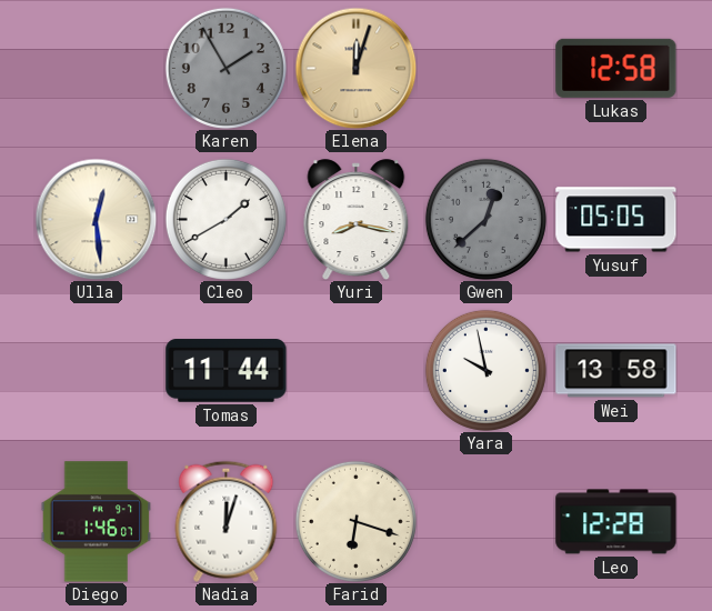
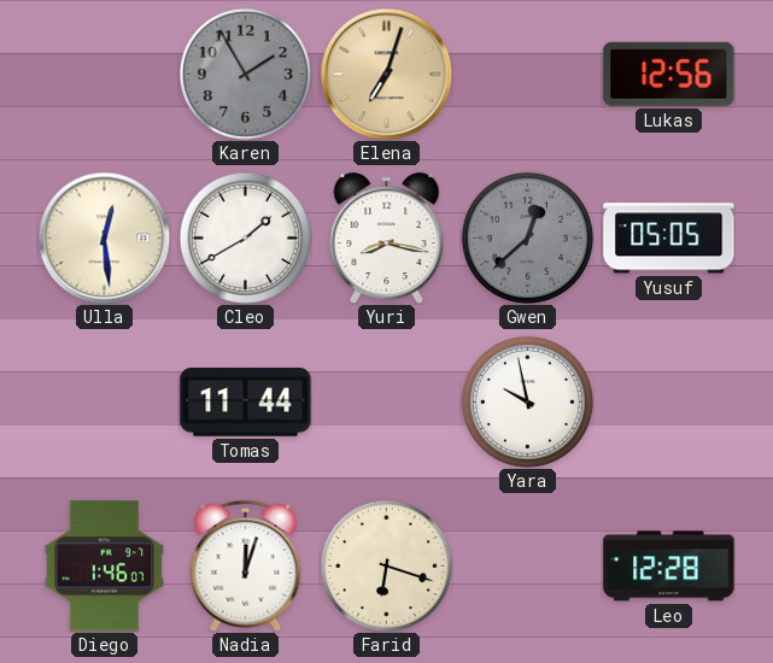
Elena: 12:03 -> 7:03 (386, 74)
Lukas: 12:58 -> 12:56 (669, 74)
Wei: 13:58 -> none (616, 371)
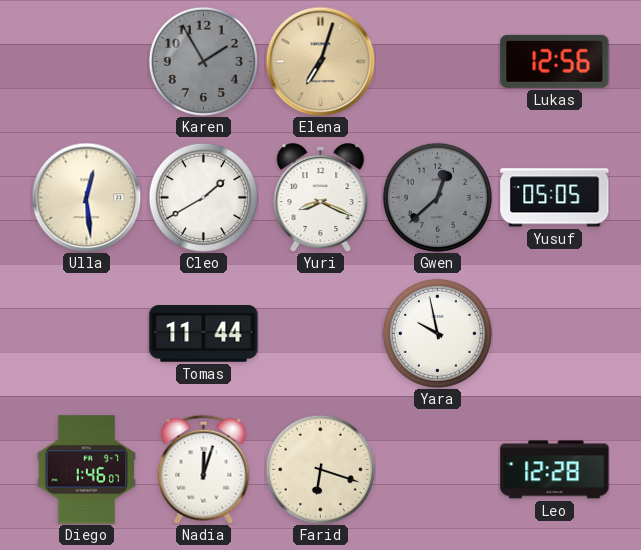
Yuri: 8:17 -> 8:19 (321, 197)
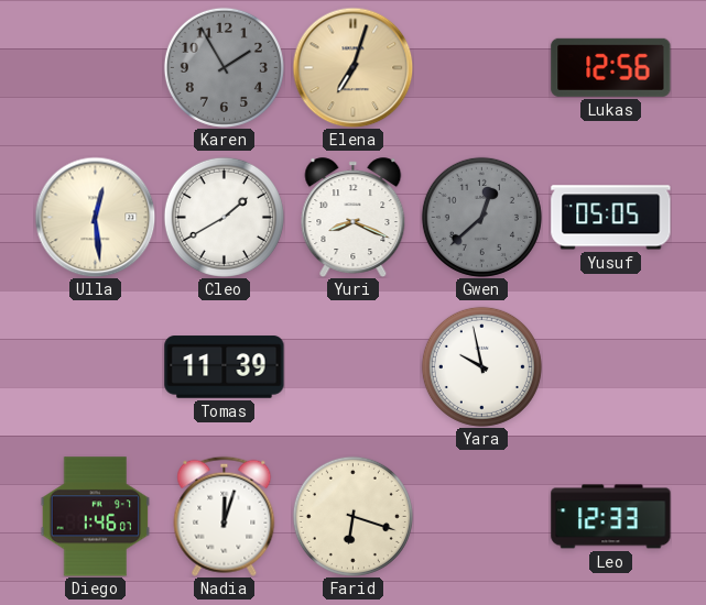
Tomas: 11:44 -> 11:39 (225, 367)
Leo: 12:28 -> 12:33 (611, 517)
